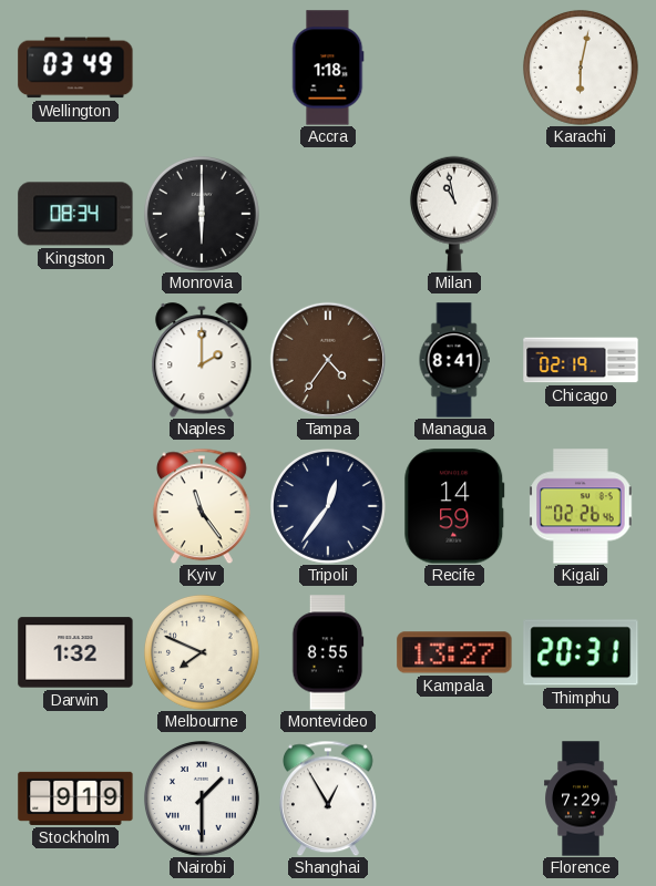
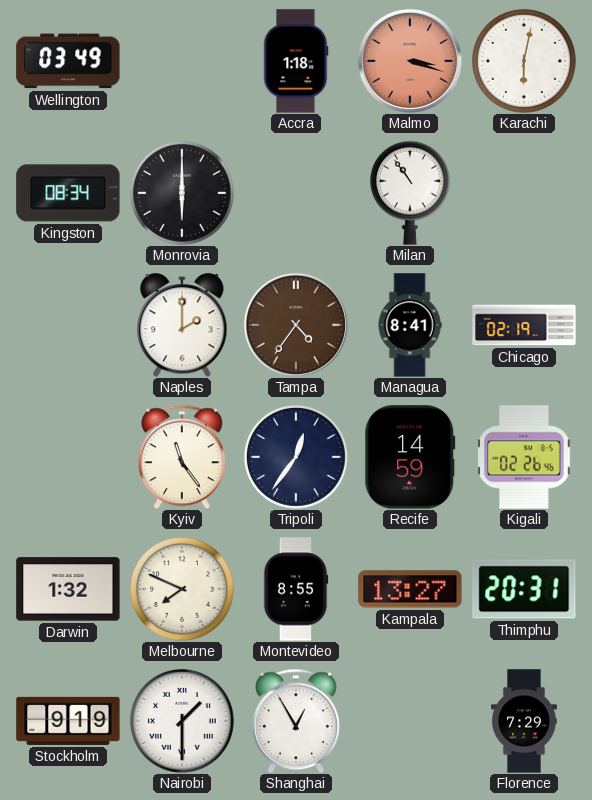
Malmo: none -> 3:18 (410, 61)
Milan: 10:58 -> 10:54 (410, 193)
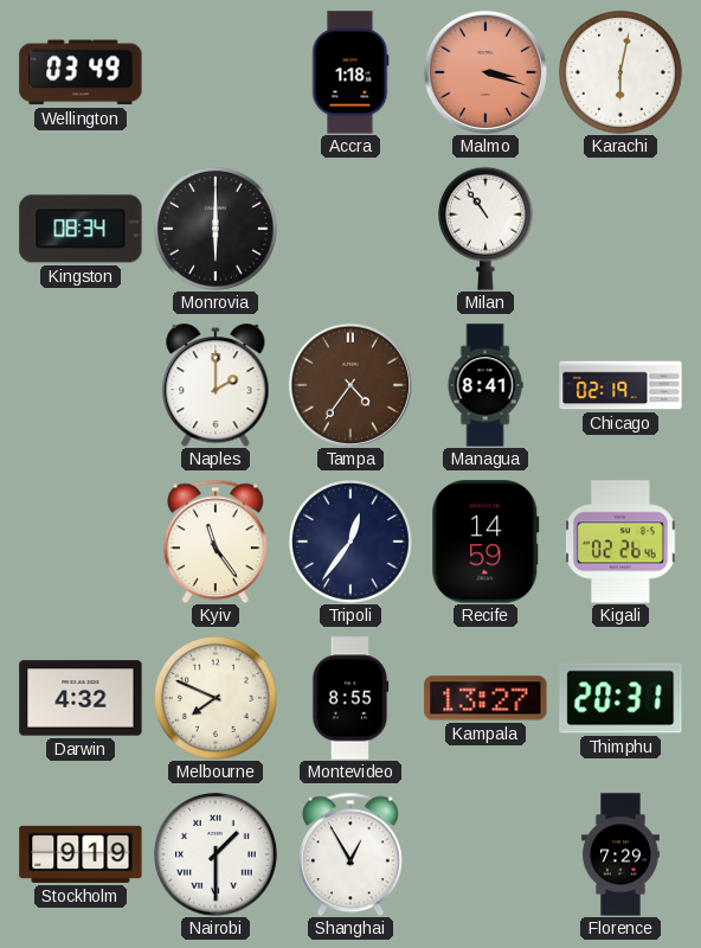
Darwin: 1:32 -> 4:32 (81, 698)
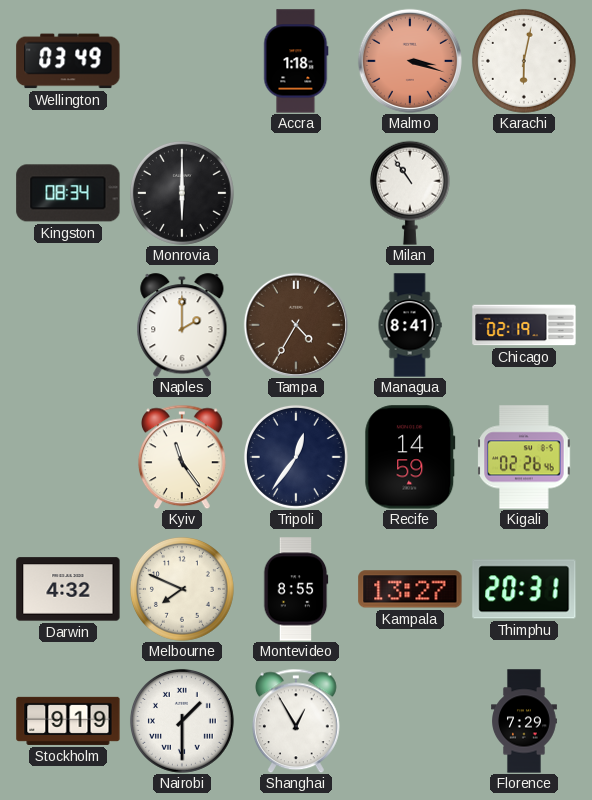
Tampa: 4:36 -> 4:35 (296, 325)
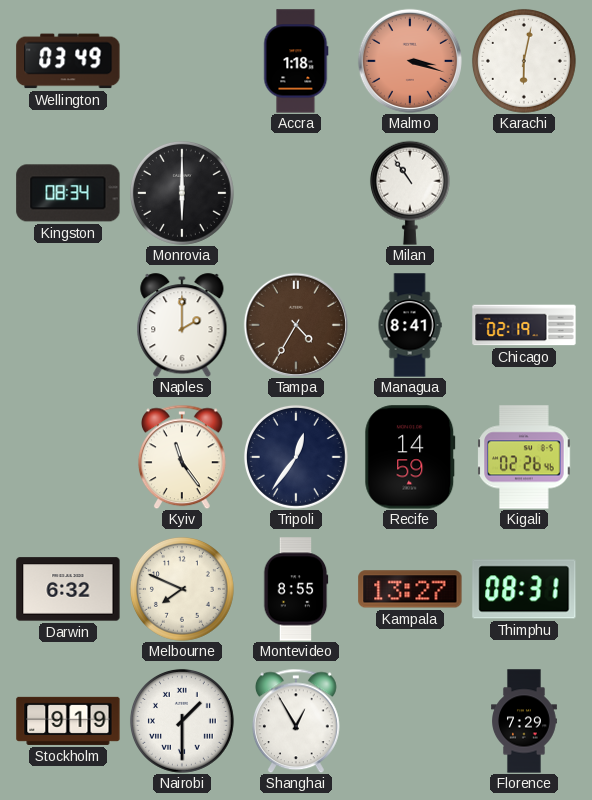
Darwin: 4:32 -> 6:32 (68, 589)
Thimphu: 20:31 -> 08:31 (524, 589)
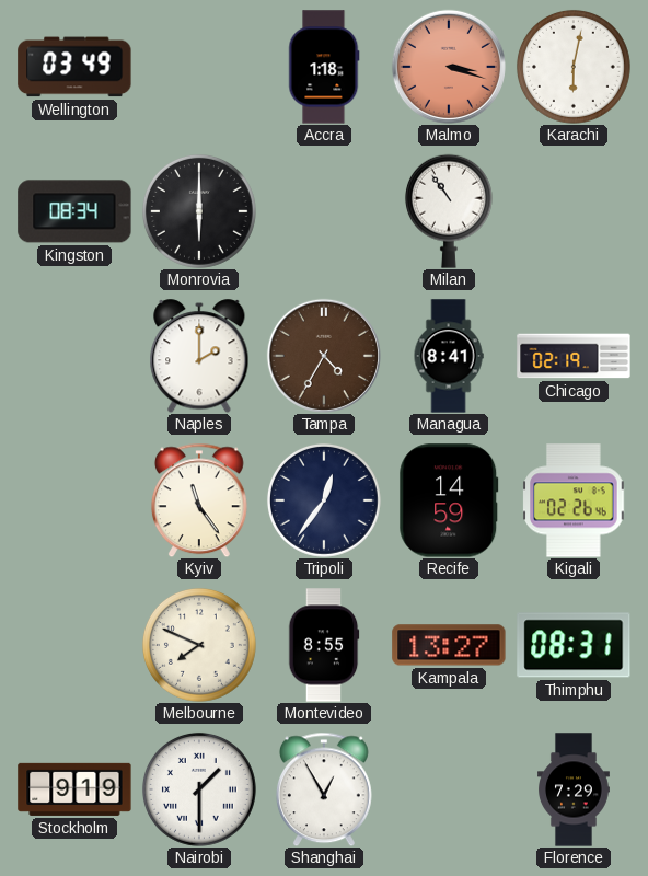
Darwin: 6:32 -> none (68, 589)
